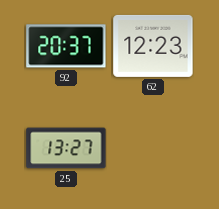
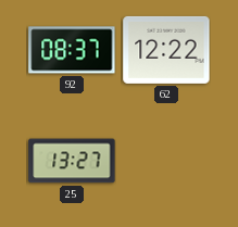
92: 20:37 -> 08:37 (72, 50)
62: 12:23 -> 12:22 (166, 50)
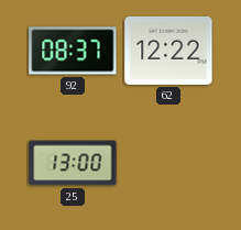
25: 13:27 -> 13:00 (73, 163)
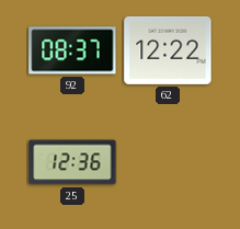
25: 13:00 -> 12:36 (72, 162)
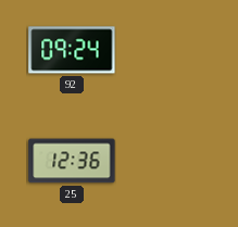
92: 08:37 -> 09:24 (72, 50)
62: 12:22 -> none (168, 50)
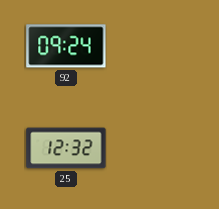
25: 12:36 -> 12:32 (66, 148)
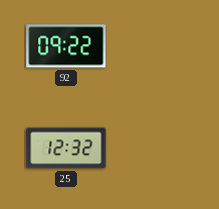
92: 09:24 -> 09:22 (66, 46)
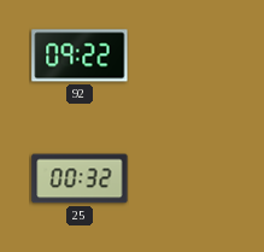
25: 12:32 -> 00:32 (80, 178)
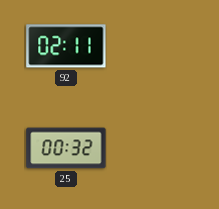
92: 09:22 -> 02:11 (66, 46)
